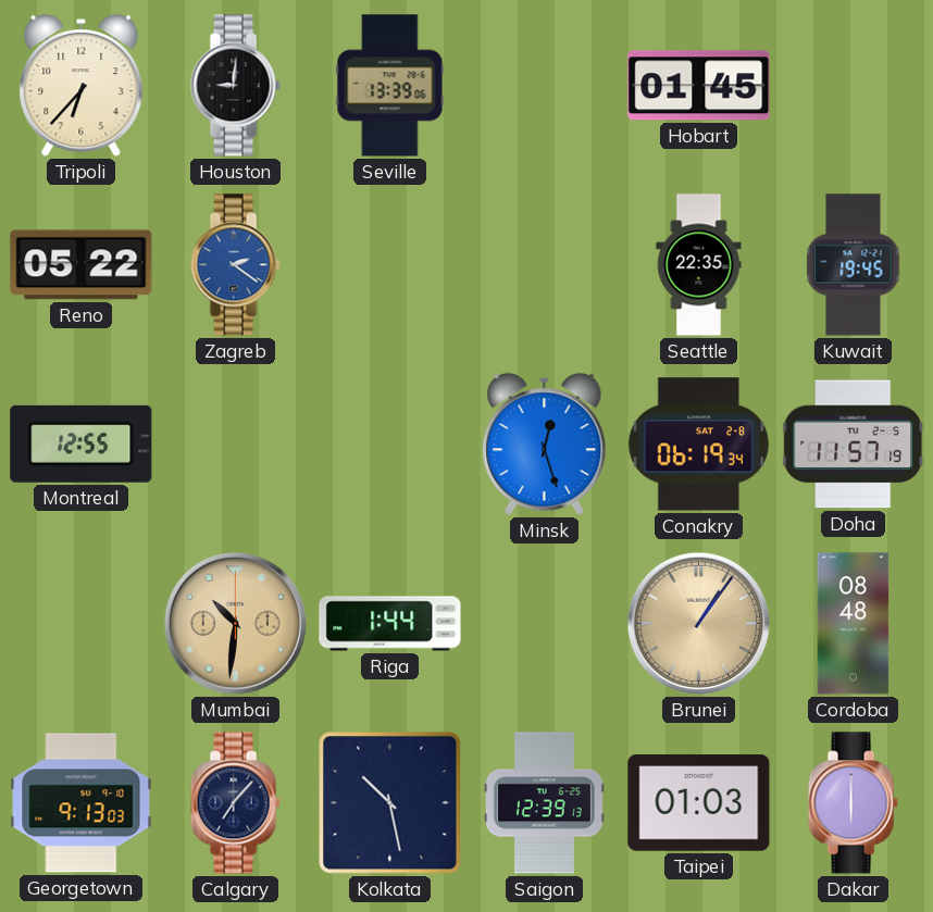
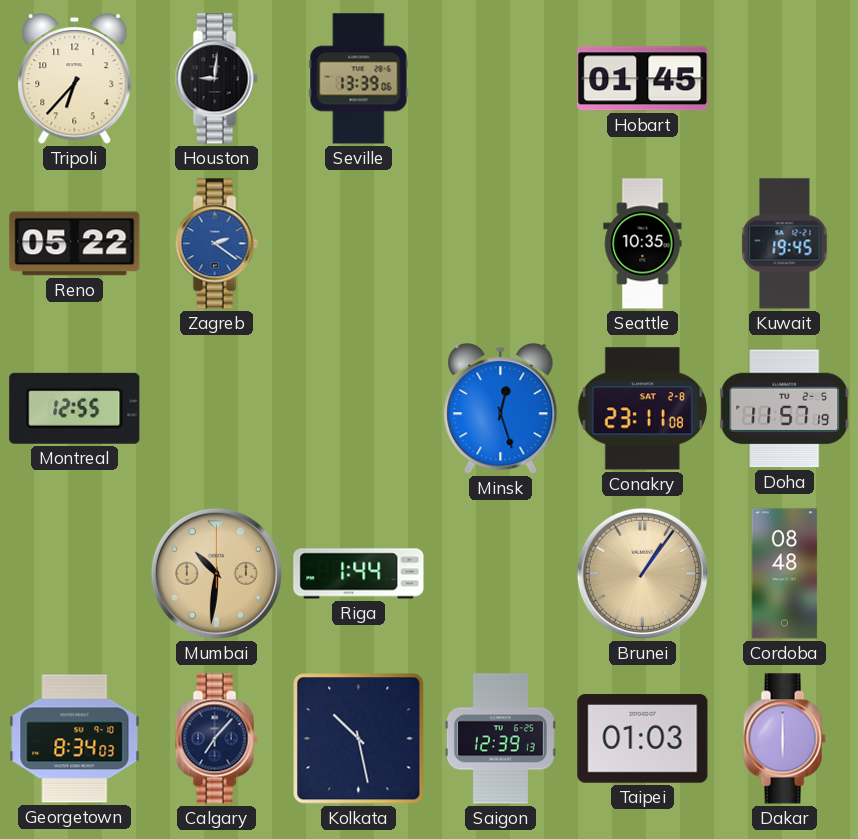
Seattle: 22:35 -> 10:35 (643, 244)
Conakry: 06:19 -> 23:11 (642, 409)
Georgetown: 9:13 -> 8:34 (75, 739)
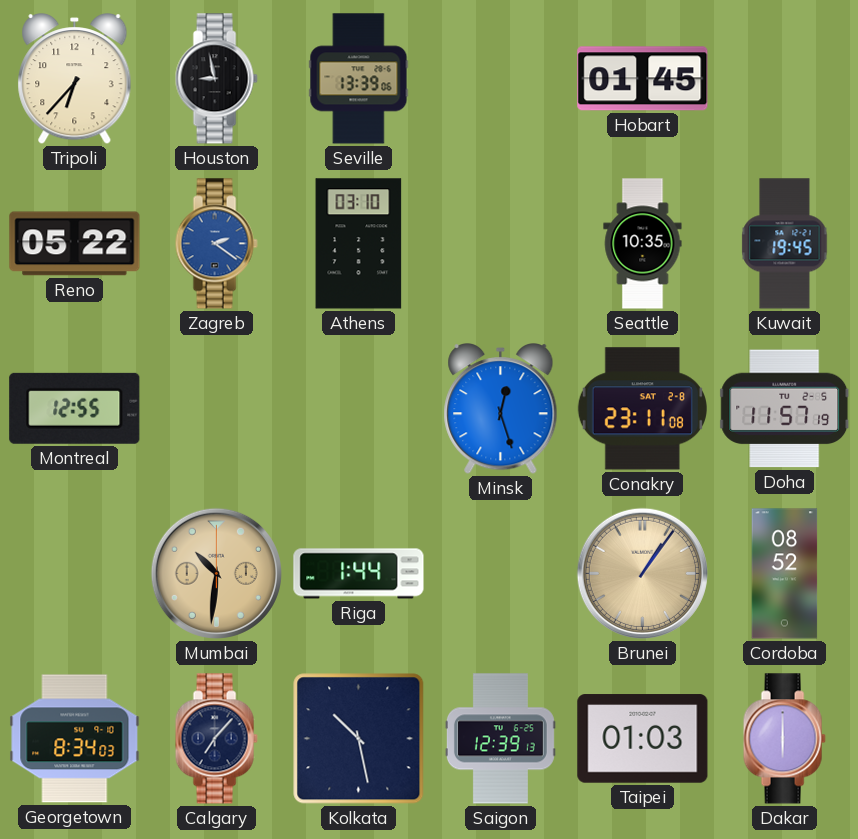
Houston: 9:01 -> 8:58 (216, 79)
Athens: none -> 03:10 (359, 244)
Cordoba: 08:48 -> 08:52 (785, 574)
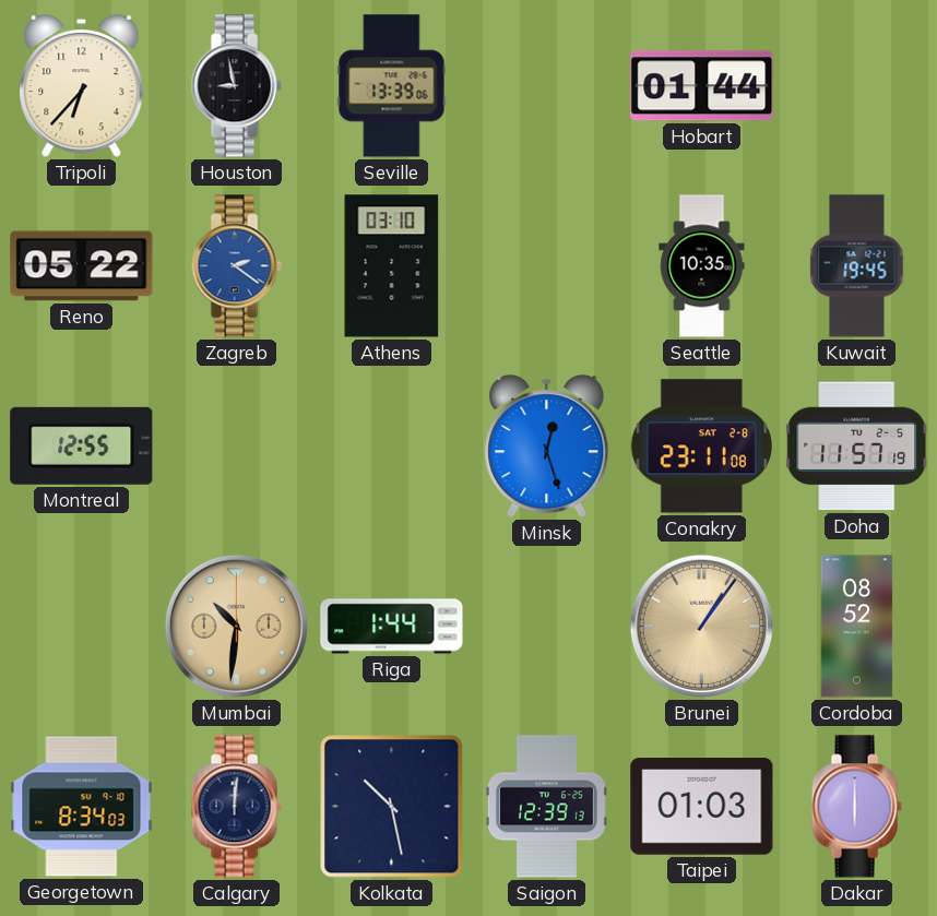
Hobart: 01:45 -> 01:44 (702, 86)
Calgary: 7:07 -> 12:01 (236, 807)
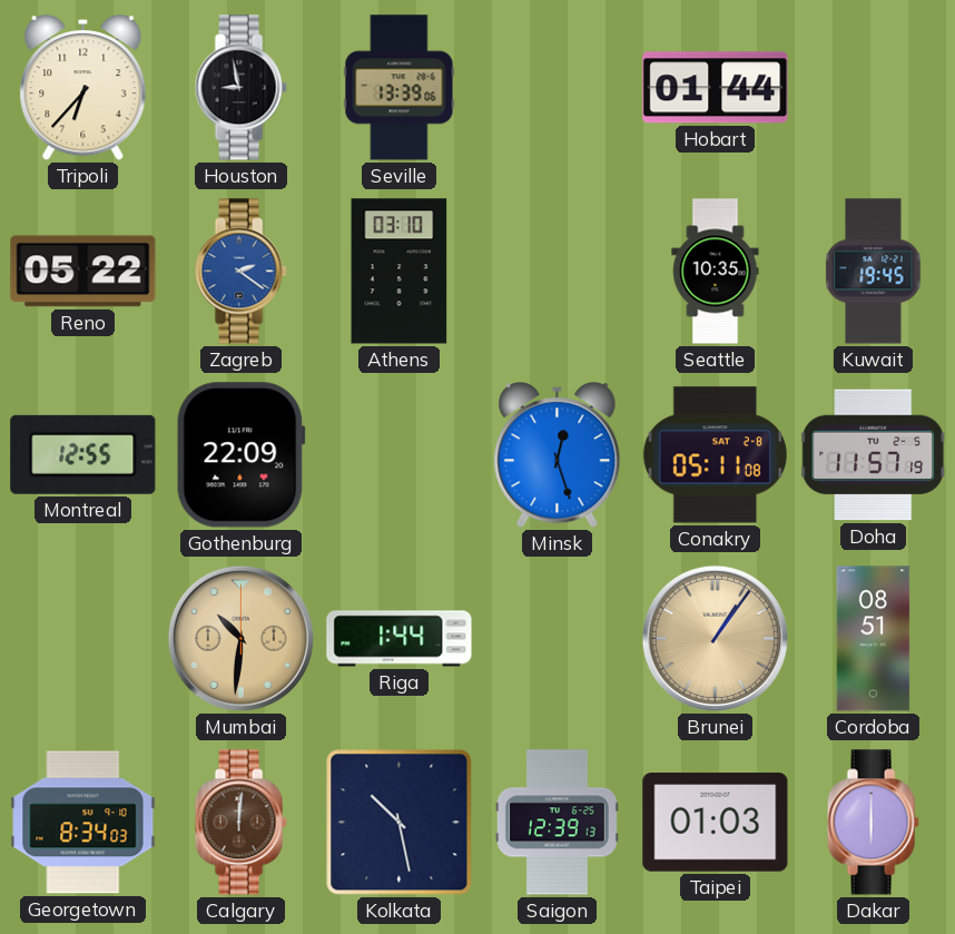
Gothenburg: none -> 22:09 (240, 455)
Conakry: 23:11 -> 05:11 (715, 455)
Cordoba: 08:52 -> 08:51 (874, 639)
Calgary dial: navy -> brown (240, 823)
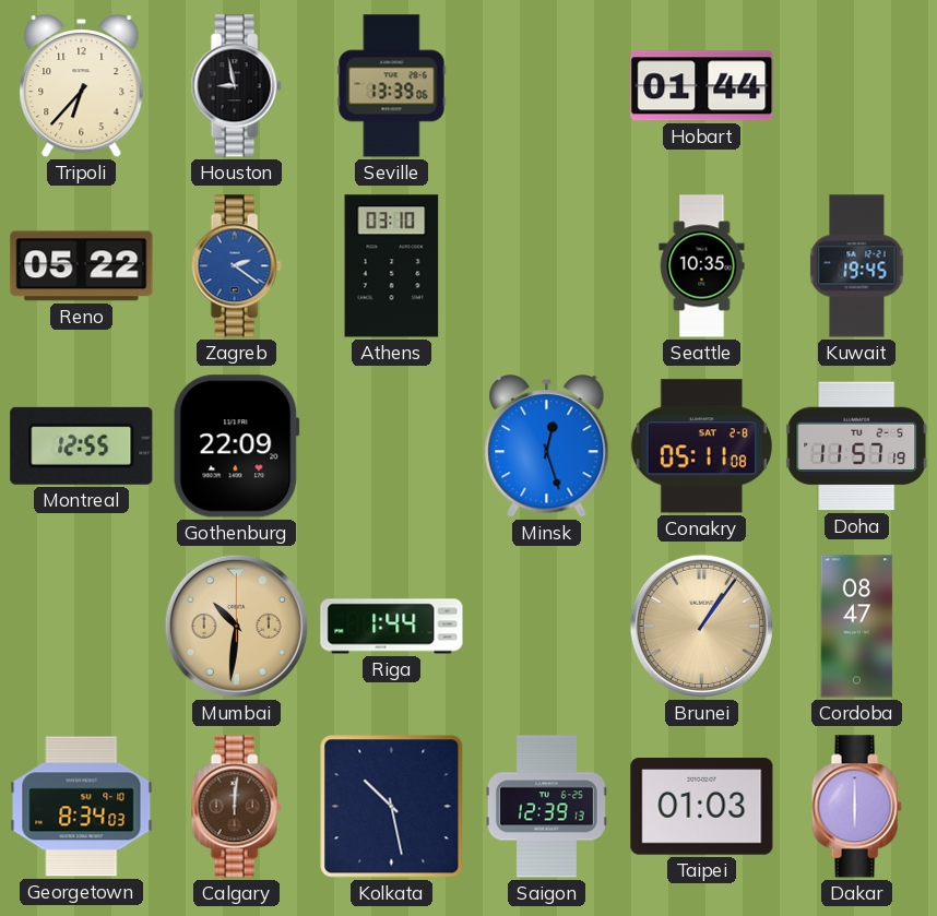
Cordoba: 08:51 -> 08:47 (857, 627)
